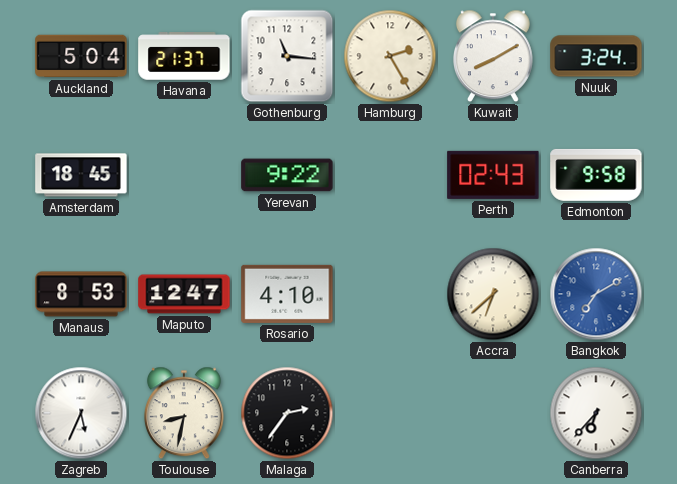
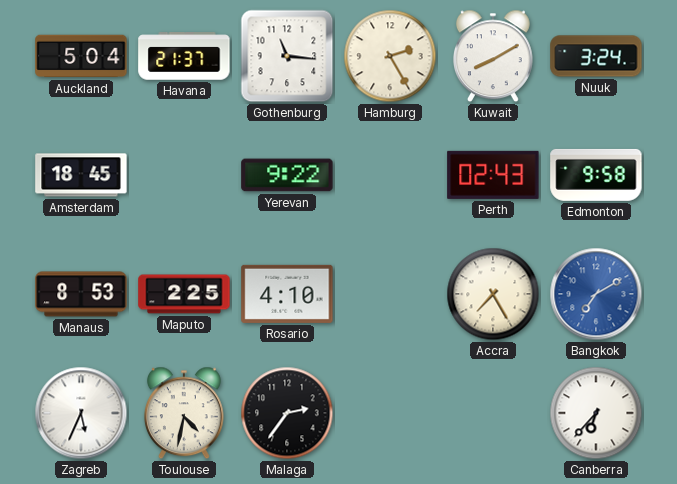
Maputo: 12:47 -> 2:25 (184, 294)
Accra: 6:38 -> 7:25 (493, 294)
Toulouse: 8:32 -> 4:32 (184, 413)
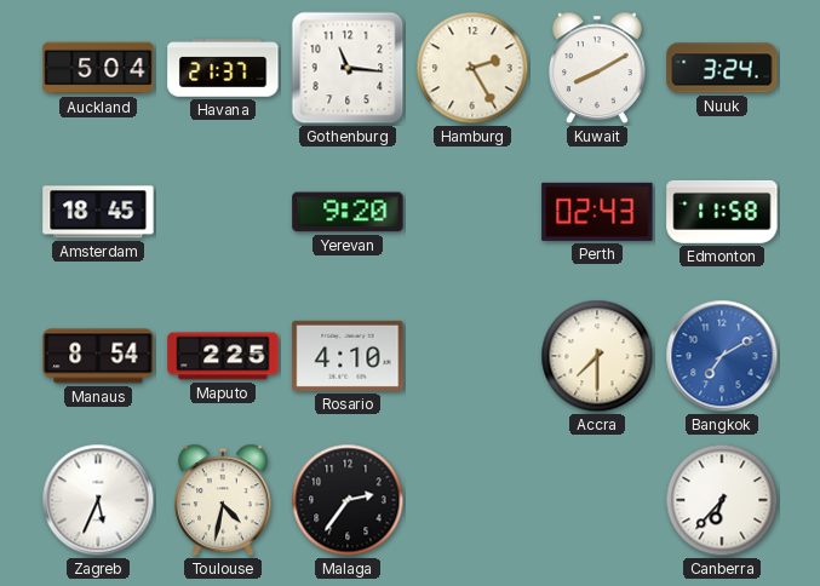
Yerevan: 9:22 -> 9:20 (348, 212)
Edmonton: 9:58 -> 11:58 (722, 212)
Manaus: 8:53 -> 8:54 (98, 356)
Accra: 7:25 -> 7:30 (597, 356)
